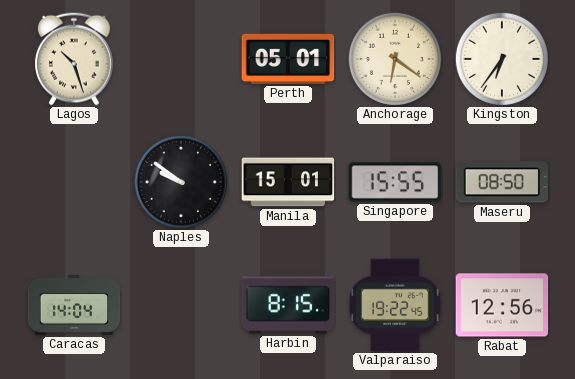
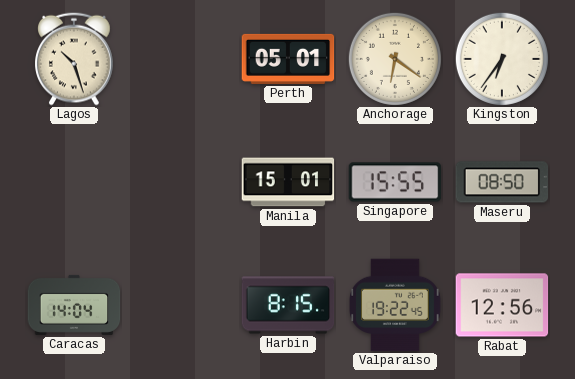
Naples: 9:51 -> none (181, 182)
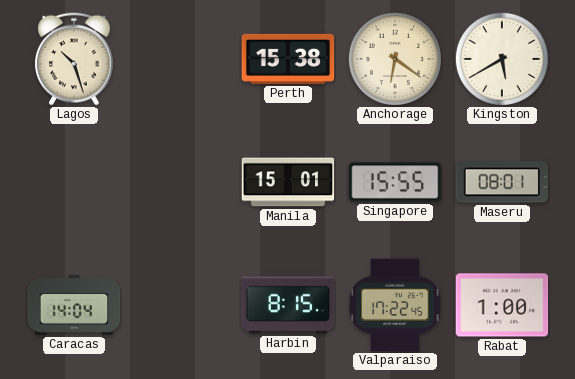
Perth: 05:01 -> 15:38 (288, 59)
Kingston: 6:36 -> 5:40 (502, 59)
Maseru: 08:50 -> 08:01 (502, 182)
Valparaiso: 19:22 -> 17:22 (395, 305)
Rabat: 12:56 -> 1:00 (502, 305)
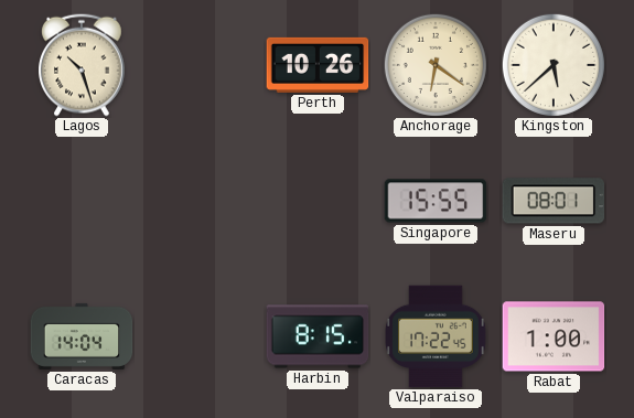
Perth: 15:38 -> 10:26 (318, 65)
Kingston: 5:40 -> 5:38 (554, 65)
Manila: 15:01 -> none (288, 182)
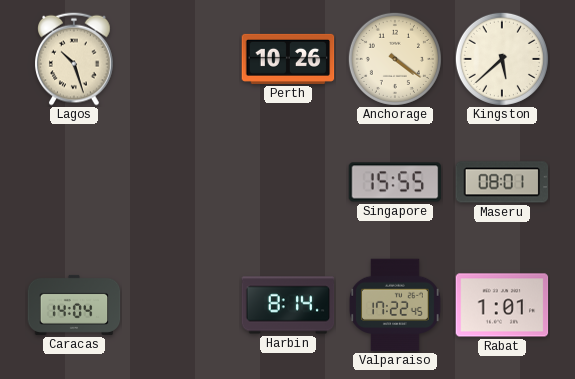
Anchorage: 6:21 -> 4:21 (395, 59)
Harbin: 8:15 -> 8:14 (288, 305)
Rabat: 1:00 -> 1:01 (502, 305)
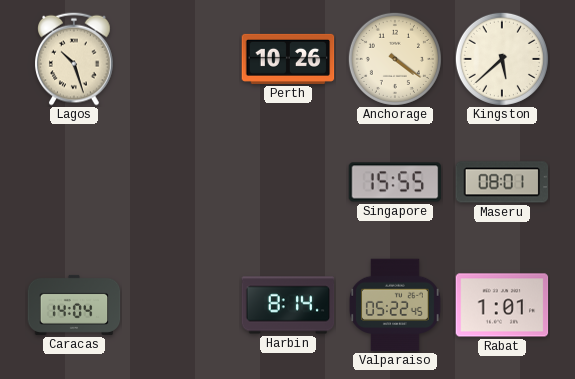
Valparaiso: 17:22 -> 05:22 (395, 305)
